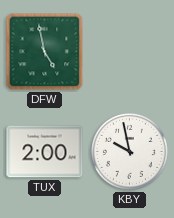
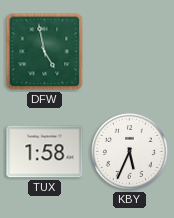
TUX: 2:00 -> 1:58 (45, 152)
KBY: 9:58 -> 5:34 (129, 151)
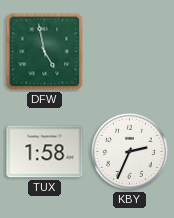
KBY: 5:34 -> 2:34 (129, 151)
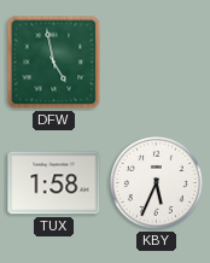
KBY: 2:34 -> 5:34 (156, 182)
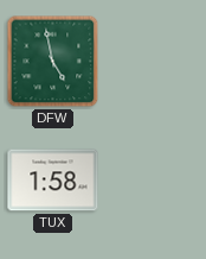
KBY: 5:34 -> none (156, 182)
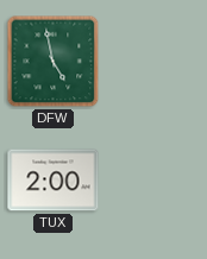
TUX: 1:58 -> 2:00 (54, 181)
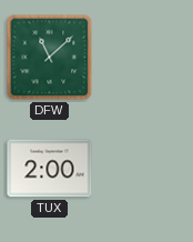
DFW: 4:58 -> 11:08 (50, 58)
